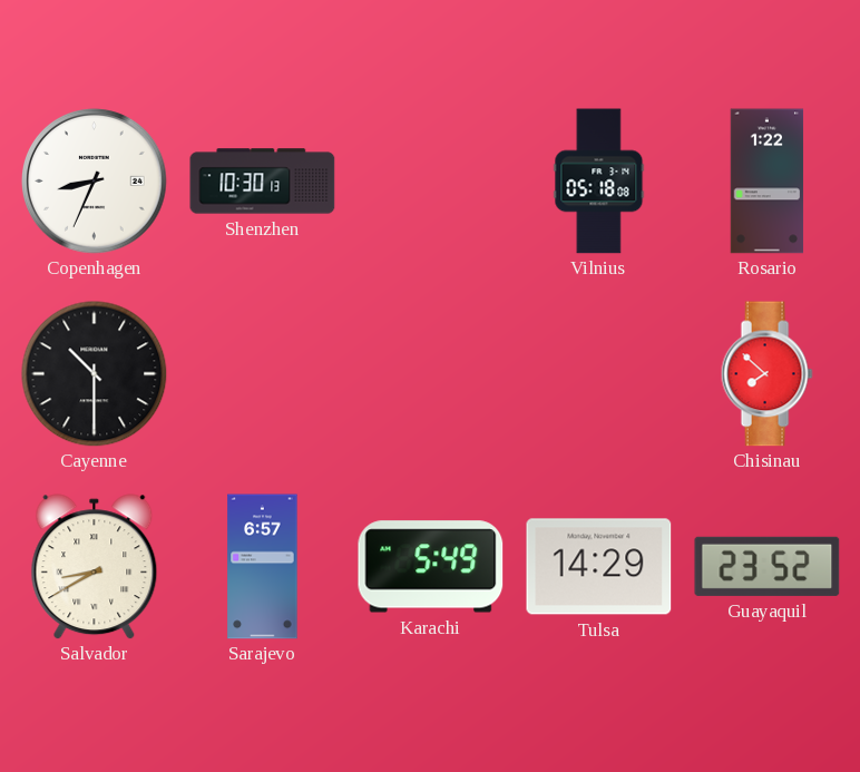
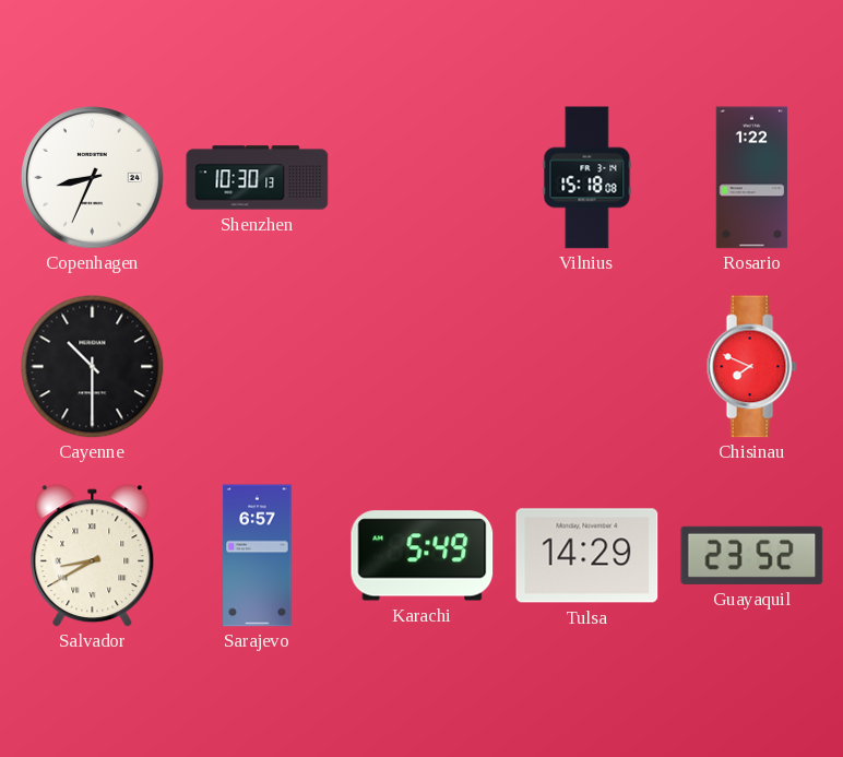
Vilnius: 05:18 -> 15:18 (587, 178)
Chisinau: 7:52 -> 7:49 (751, 367)
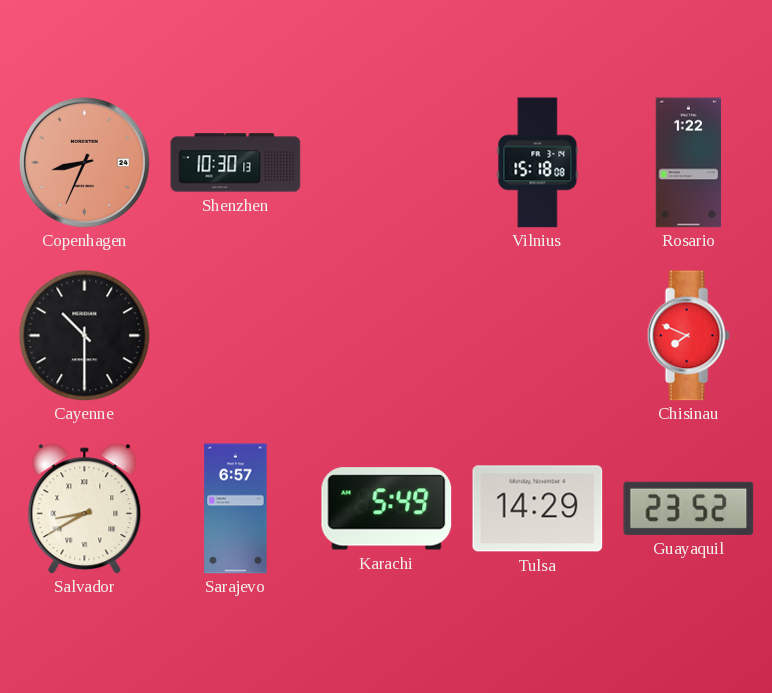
Copenhagen dial: white -> salmon (85, 163)
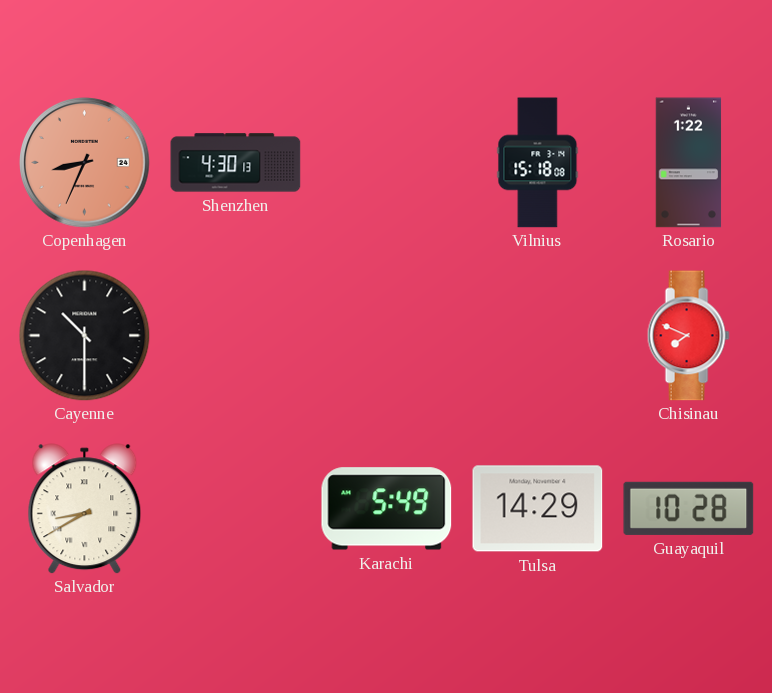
Shenzhen: 10:30 -> 4:30 (236, 163)
Sarajevo: 6:57 -> none (236, 509)
Guayaquil: 23:52 -> 10:28 (689, 508)
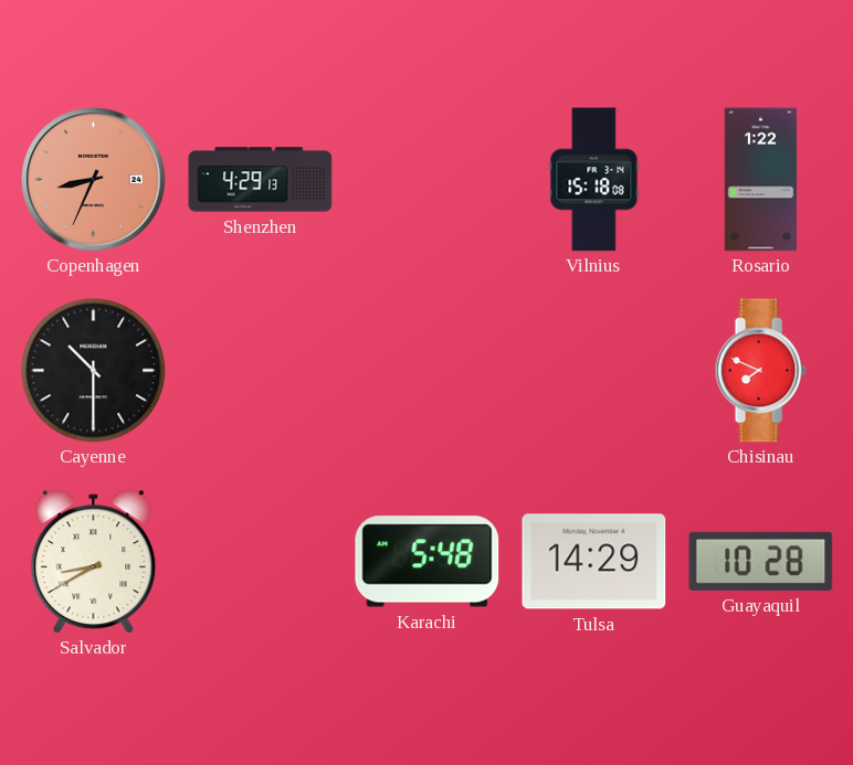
Shenzhen: 4:30 -> 4:29 (261, 180)
Karachi: 5:49 -> 5:48 (428, 562)
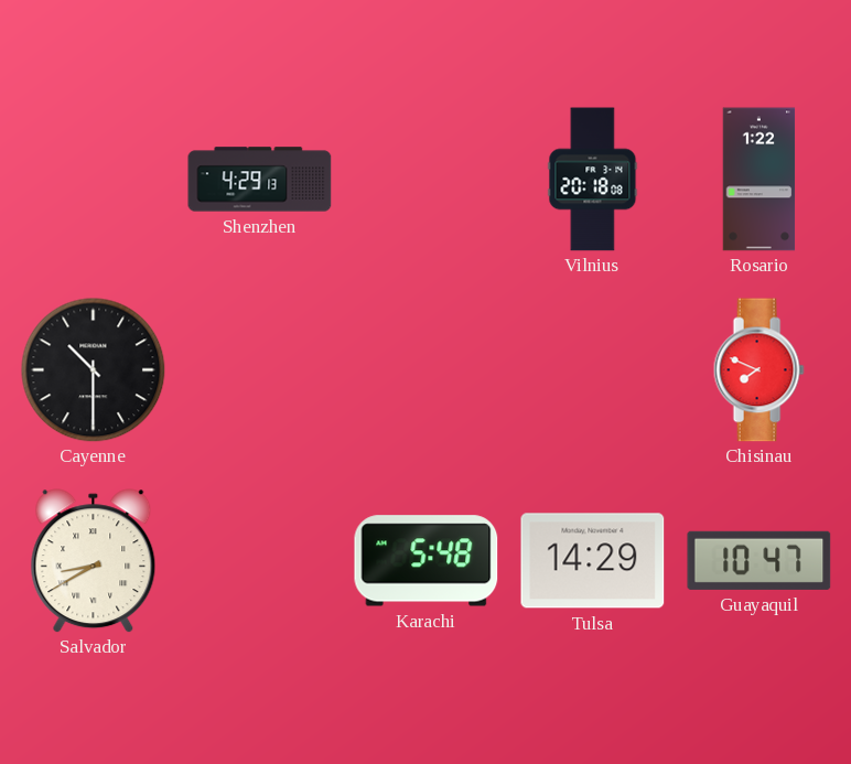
Copenhagen: 8:34 -> none (94, 180)
Vilnius: 15:18 -> 20:18 (593, 180)
Guayaquil: 10:28 -> 10:47 (760, 560)
